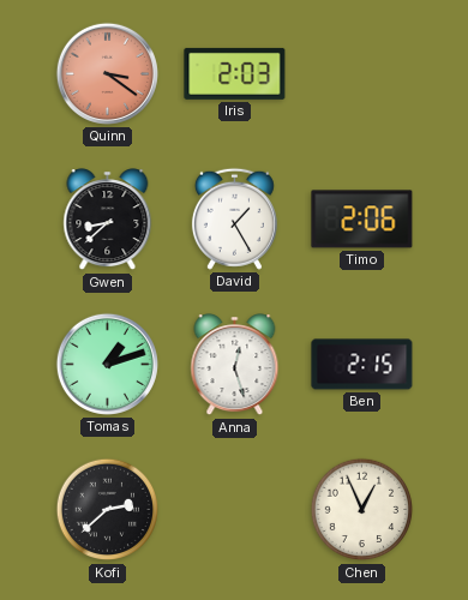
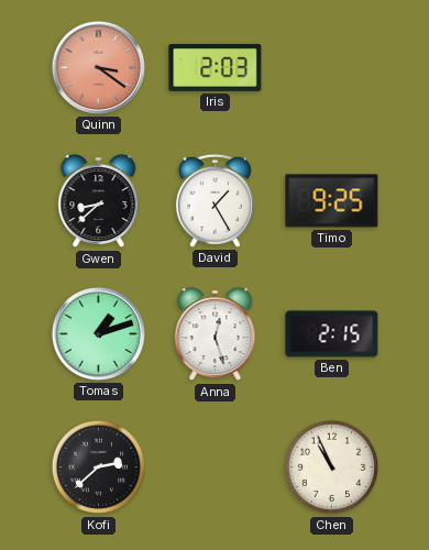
Timo: 2:06 -> 9:25 (332, 201)
Chen: 12:56 -> 10:56 (332, 468)
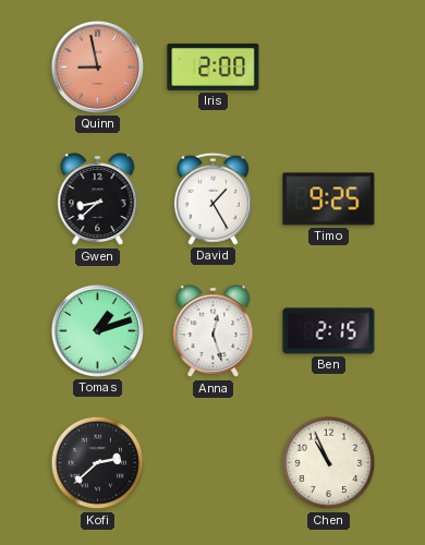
Quinn: 3:21 -> 8:58 (97, 66)
Iris: 2:03 -> 2:00 (214, 66)
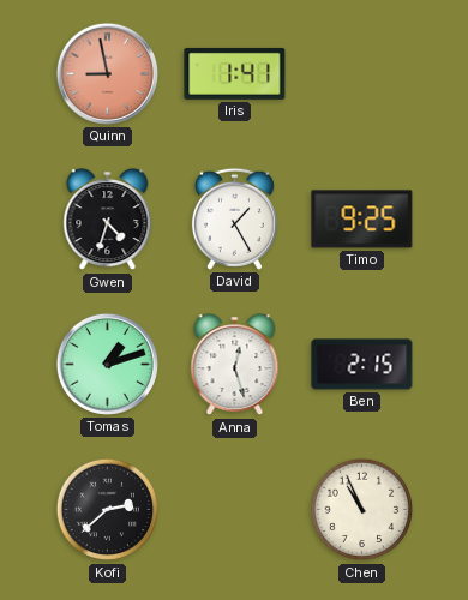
Iris: 2:00 -> 1:41 (235, 73)
Gwen: 8:38 -> 4:33 (108, 220)
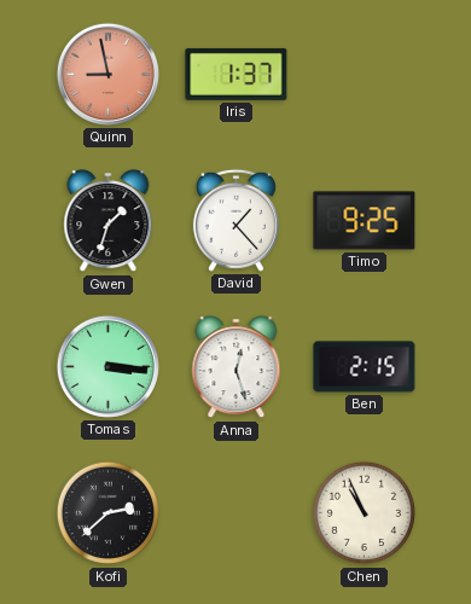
Iris: 1:41 -> 1:37 (237, 74)
Gwen: 4:33 -> 1:33 (109, 221)
David: 1:25 -> 1:23 (235, 220)
Tomas: 1:12 -> 3:16 (107, 366)
